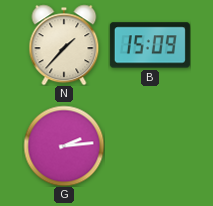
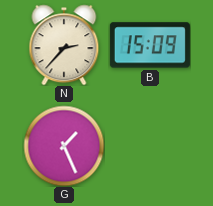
N: 1:37 -> 2:37 (64, 45)
G: 2:14 -> 1:26 (64, 146)
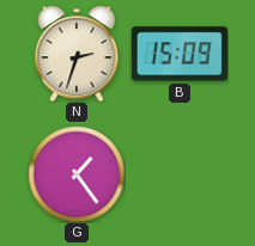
N: 2:37 -> 2:33 (77, 54)
G: 1:26 -> 1:24 (77, 174)
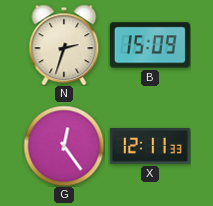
G: 1:24 -> 12:24 (64, 146)
X: none -> 12:11 (150, 147)
